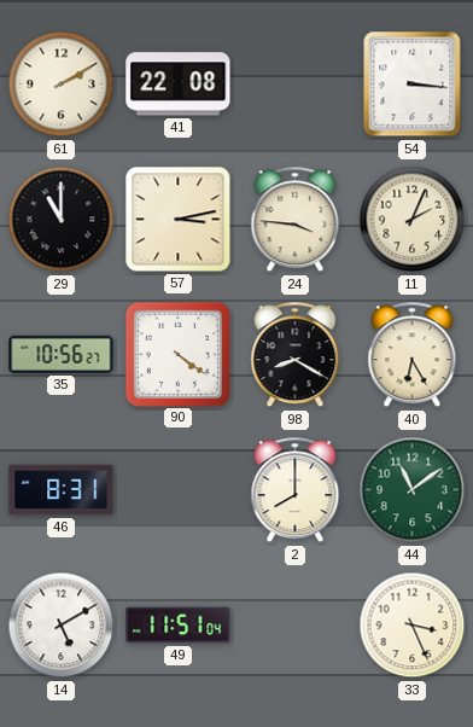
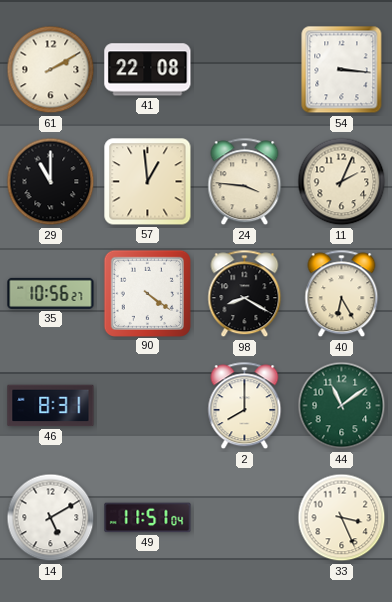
57: 3:13 -> 12:59 (148, 182)
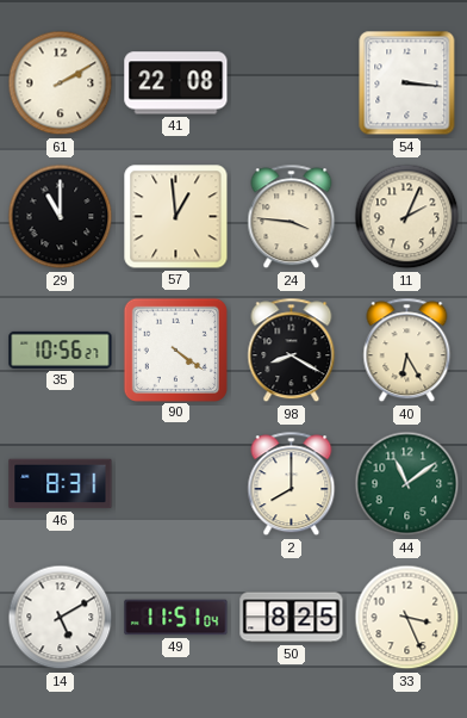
50: none -> 8:25 (292, 618)
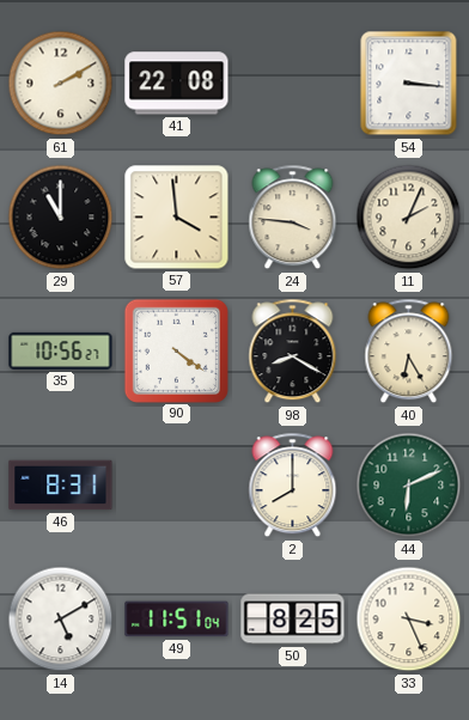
57: 12:59 -> 3:59 (177, 218)
44: 11:09 -> 6:11 (409, 486)
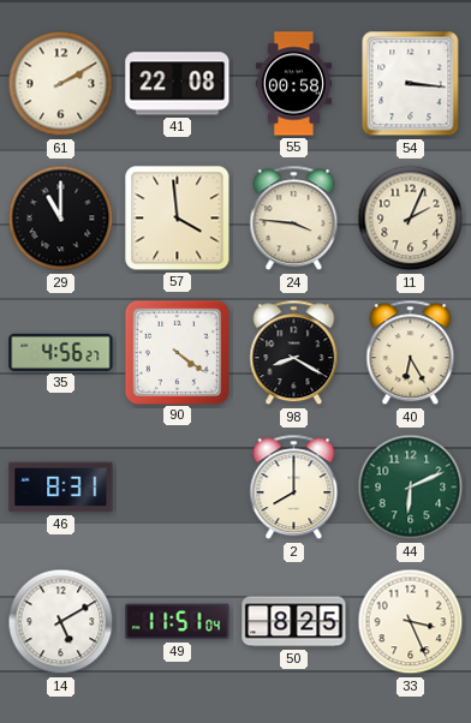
55: none -> 00:58 (293, 84)
35: 10:56 -> 4:56 (61, 352)
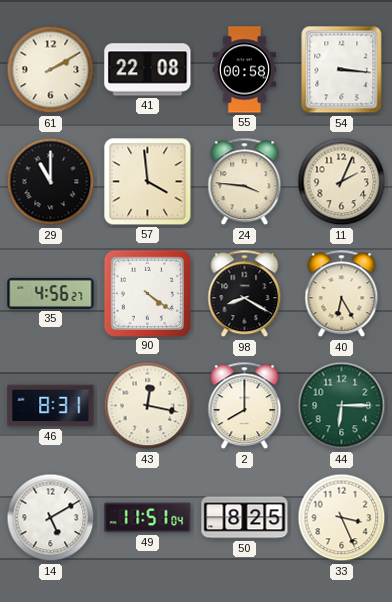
43: none -> 12:17 (148, 406)
44: 6:11 -> 6:15 (342, 406)
